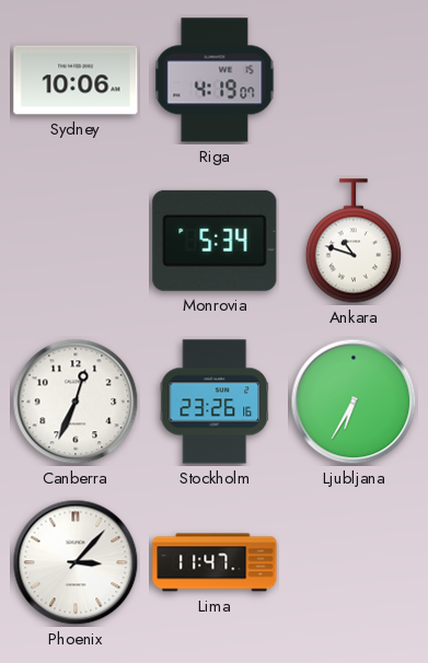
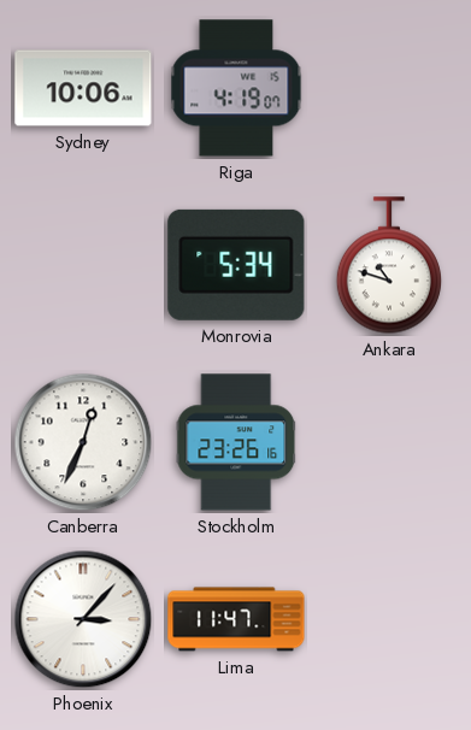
Ljubljana: 6:35 -> none (354, 402)
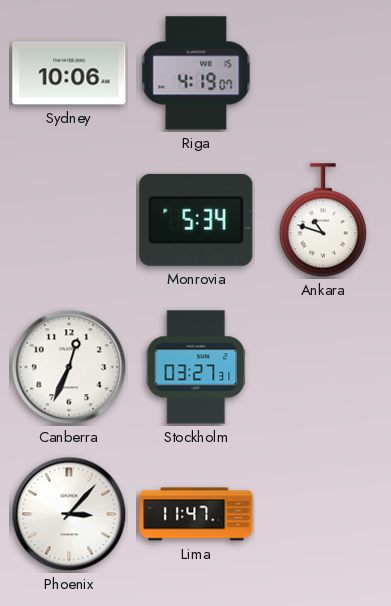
Stockholm: 23:26 -> 03:27 (196, 367)
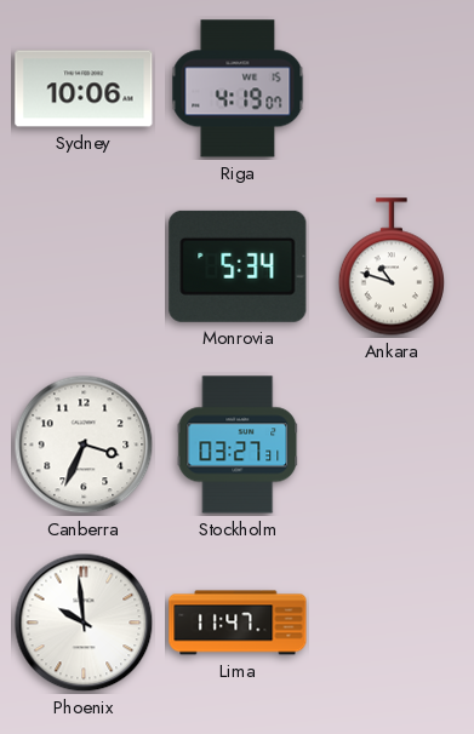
Canberra: 12:34 -> 3:34 (84, 445)
Phoenix: 3:07 -> 9:59 (84, 623)
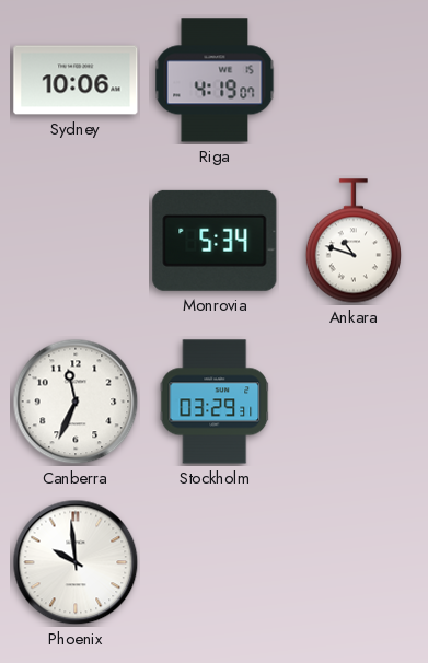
Canberra: 3:34 -> 11:34 (76, 402)
Stockholm: 03:27 -> 03:29 (215, 402)
Lima: 11:47 -> none (238, 623)
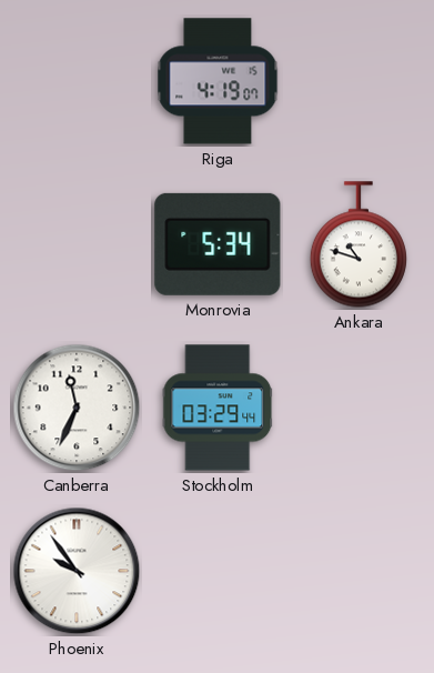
Sydney: 10:06 -> none (76, 80)
Stockholm: 03:29:31 -> 03:29:44 (218, 408)
Phoenix: 9:59 -> 9:54 (77, 571)
